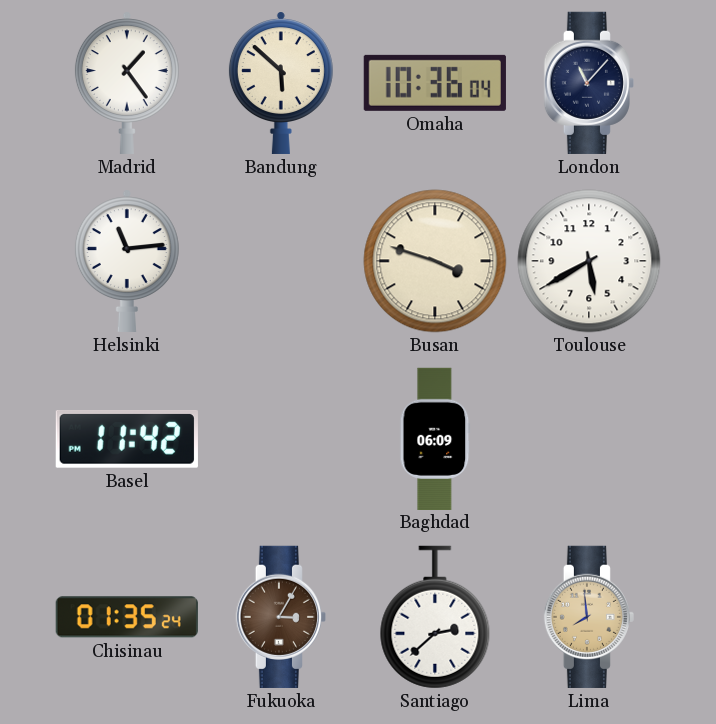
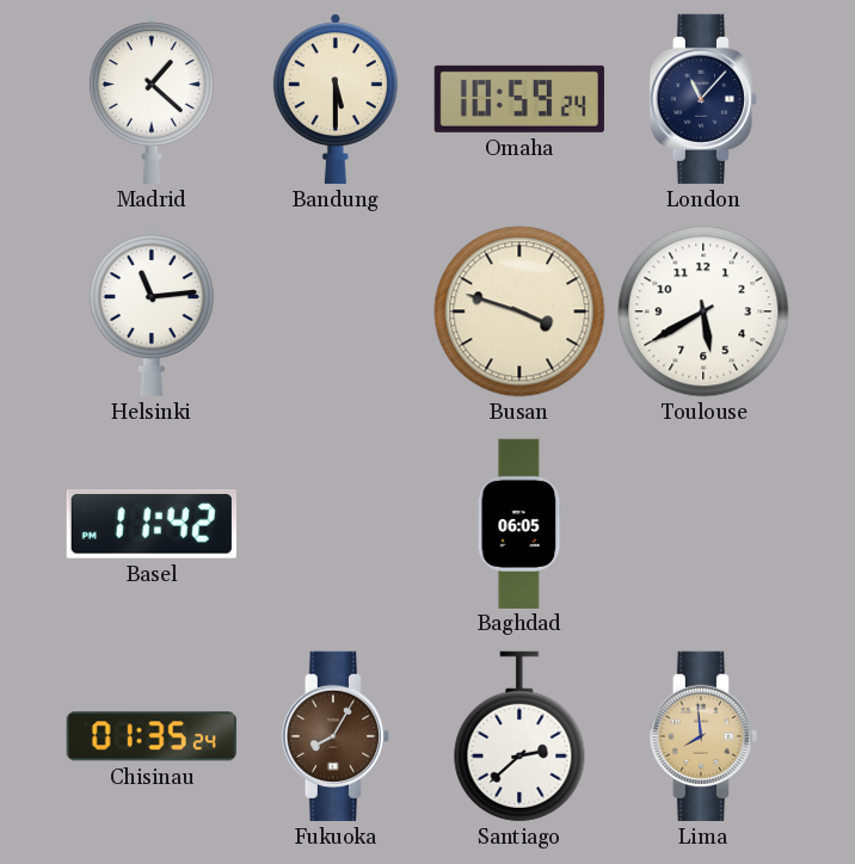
Madrid: 1:24 -> 1:22 (152, 99)
Bandung: 5:52 -> 5:30 (336, 99)
Omaha: 10:36 -> 10:59 (519, 99)
Baghdad: 06:09 -> 06:05 (519, 523)
Fukuoka: 3:05 -> 8:05 (334, 736)
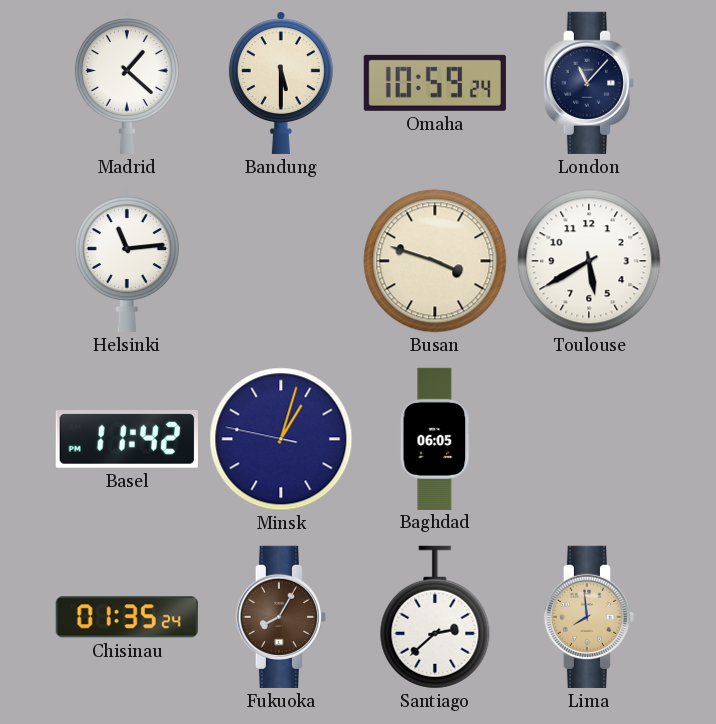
Minsk: none -> 1:02 (281, 439)
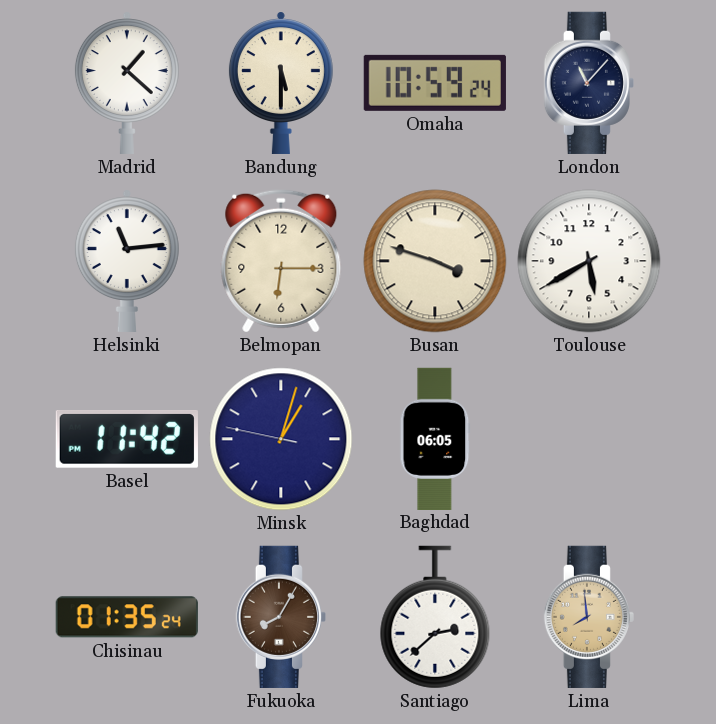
Belmopan: none -> 6:15 (281, 261)
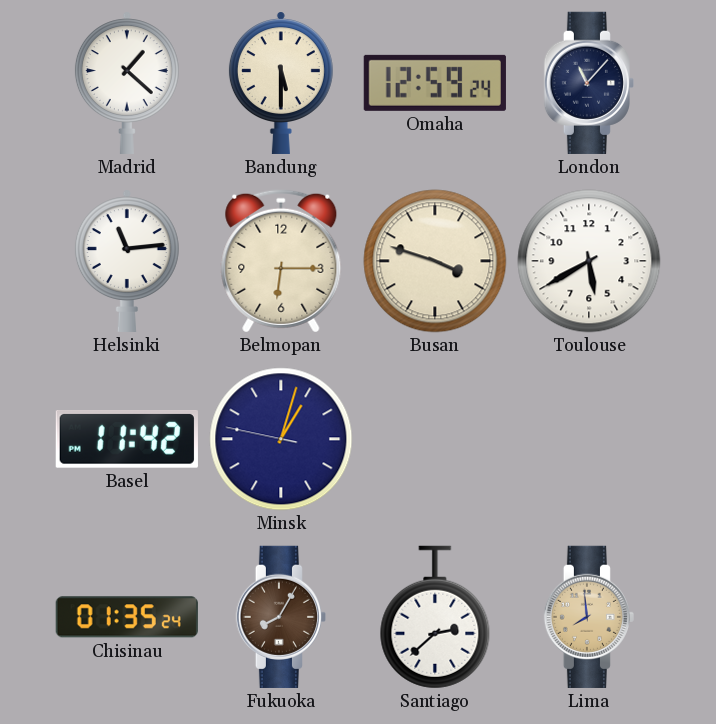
Omaha: 10:59 -> 12:59 (435, 83)
Baghdad: 06:05 -> none (435, 438)
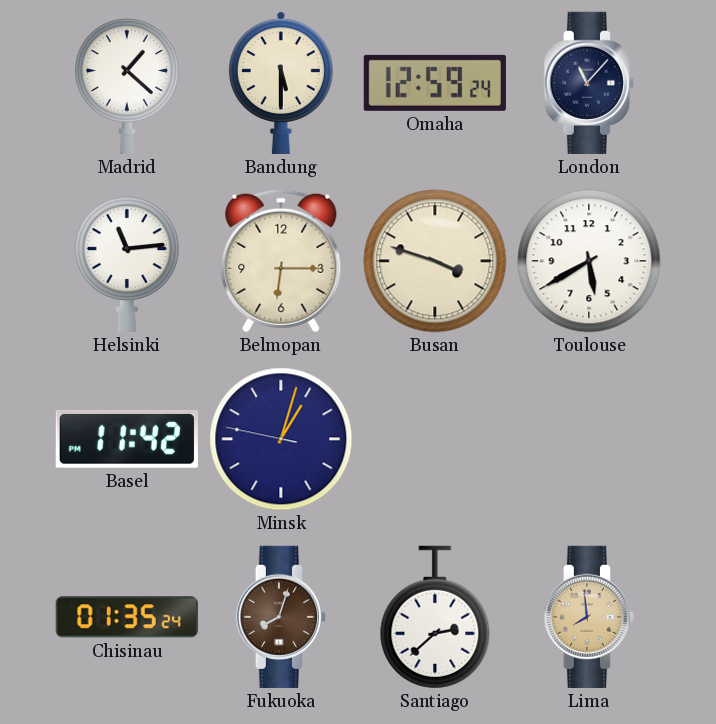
Fukuoka: 8:05 -> 8:03 (280, 617)
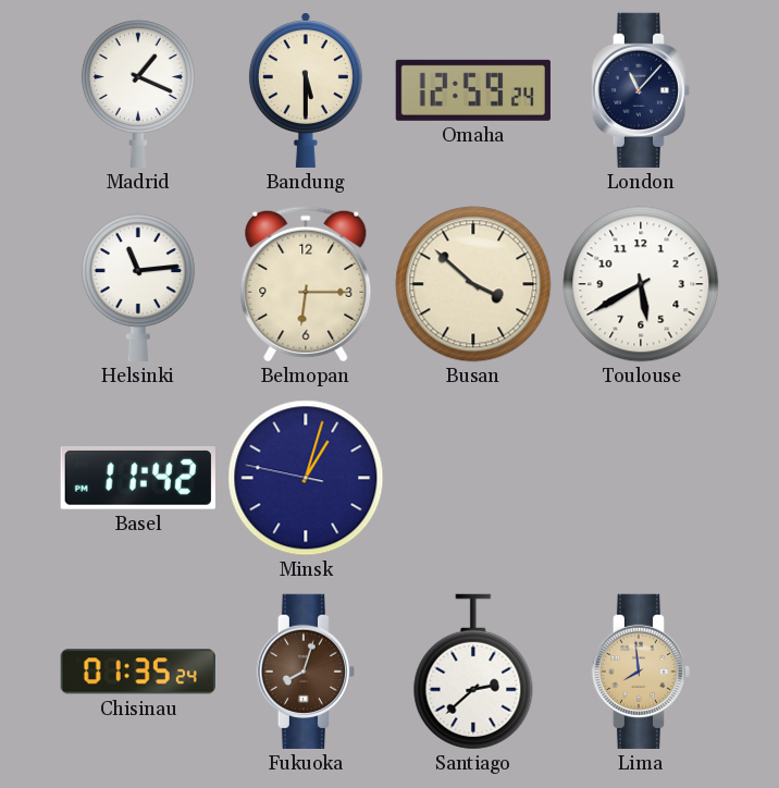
Madrid: 1:22 -> 1:19 (138, 90)
Busan: 3:48 -> 3:52 (473, 284)
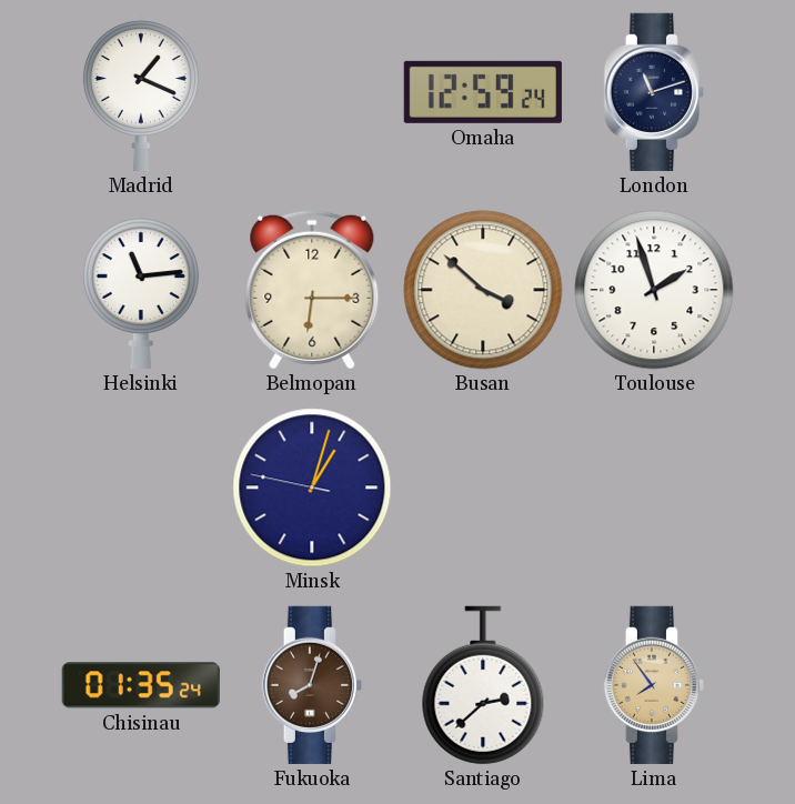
Bandung: 5:30 -> none (306, 90)
London: 11:07 -> 11:12 (653, 92)
Toulouse: 5:40 -> 1:57 (654, 290)
Basel: 11:42 -> none (138, 479)
Lima: 7:59 -> 7:54 (653, 685)
